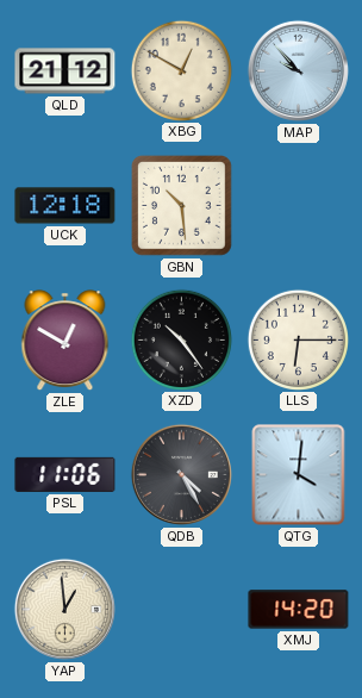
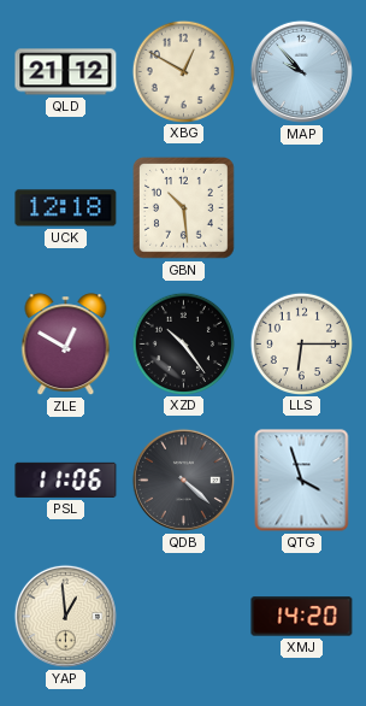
QDB: 4:25 -> 4:22 (183, 480)
QTG: 4:01 -> 3:57 (302, 481)
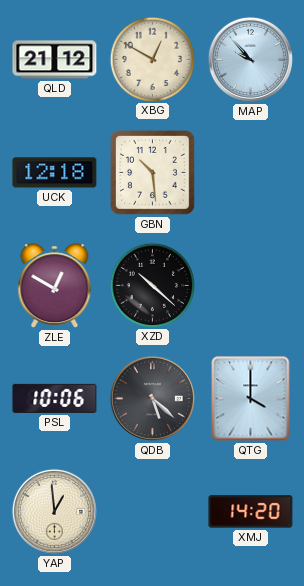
XZD: 10:24 -> 10:22 (152, 285)
LLS: 6:15 -> none (301, 343)
PSL: 11:06 -> 10:06 (55, 398)
QDB: 4:22 -> 5:22 (152, 398)
QTG: 3:57 -> 4:00 (251, 399)
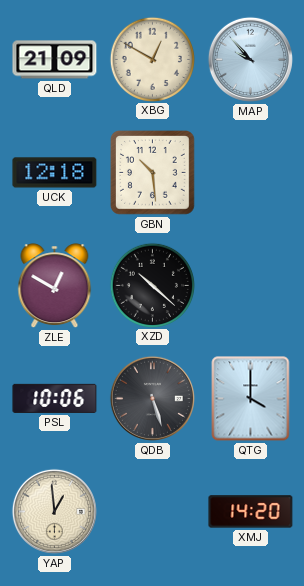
QLD: 21:12 -> 21:09 (55, 60)
QDB: 5:22 -> 5:27 (152, 398)
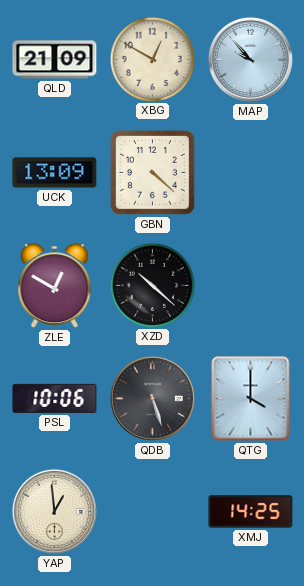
UCK: 12:18 -> 13:09 (55, 173)
GBN: 10:29 -> 4:22 (153, 173)
XMJ: 14:20 -> 14:25 (251, 512)
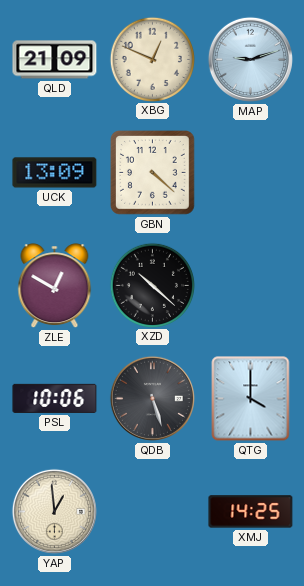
XBG: 12:50 -> 12:49 (152, 59)
MAP: 9:53 -> 9:12 (250, 59)
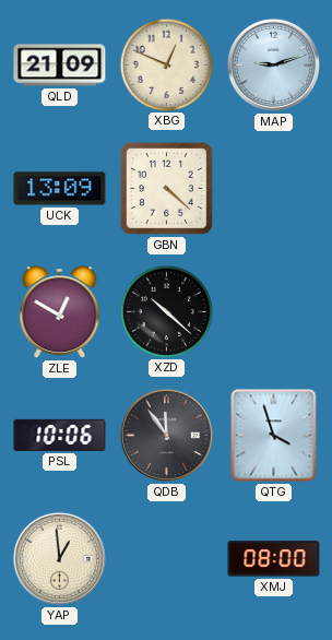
QDB: 5:27 -> 11:54 (166, 435)
QTG: 4:00 -> 3:57 (274, 436)
XMJ: 14:25 -> 08:00 (274, 559)
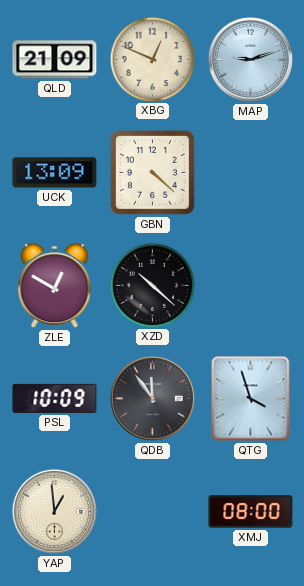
PSL: 10:06 -> 10:09 (55, 398)
